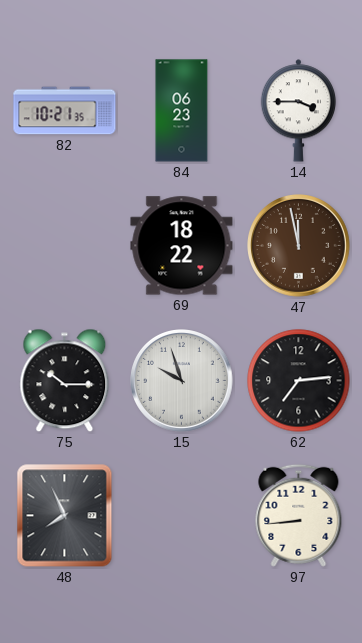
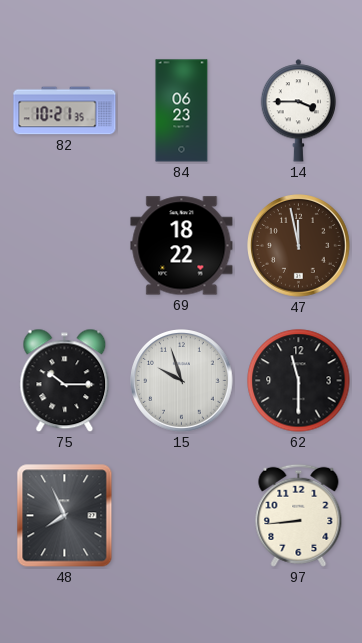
62: 7:14 -> 11:30 (299, 381)
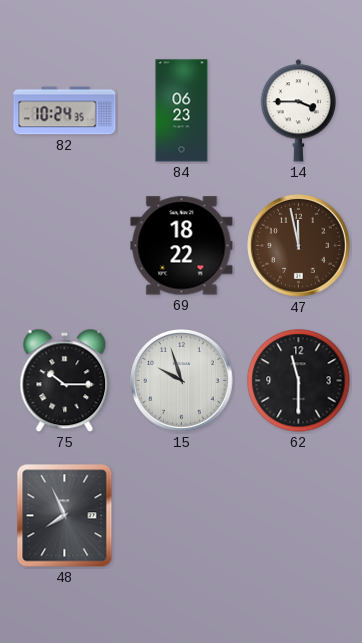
82: 10:21 -> 10:24 (65, 111)
97: 8:44 -> none (299, 515)
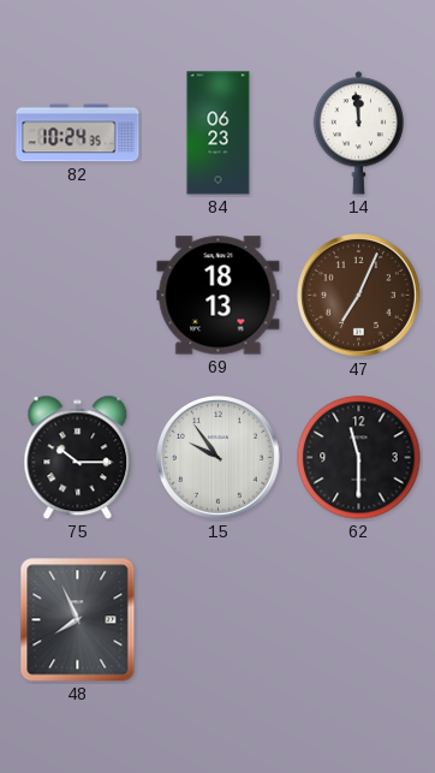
14: 3:45 -> 11:59 (359, 133)
69: 18:22 -> 18:13 (219, 296)
47: 11:58 -> 7:04 (359, 296)
15: 9:57 -> 9:54 (219, 458)
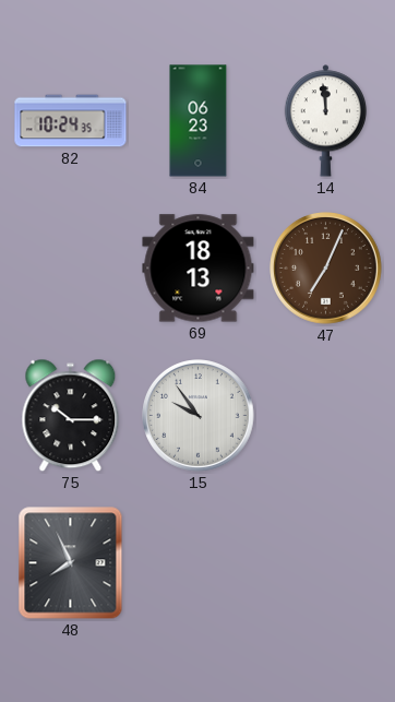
62: 11:30 -> none (359, 458)
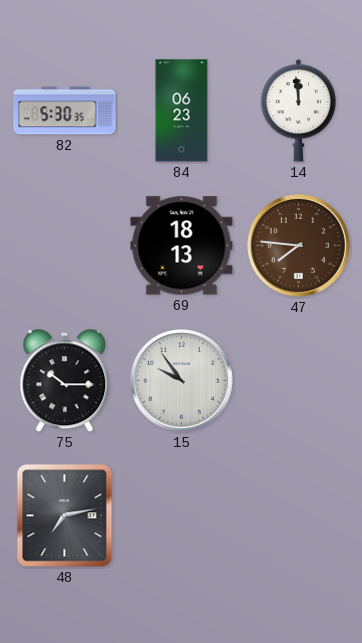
82: 10:24 -> 5:30 (65, 111)
47: 7:04 -> 7:46 (299, 246)
48: 7:56 -> 7:13 (65, 516)
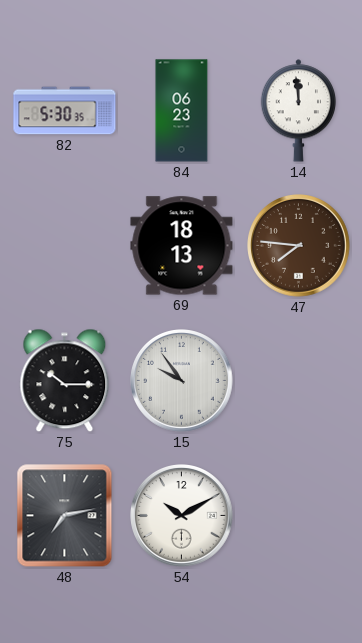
54: none -> 10:10 (182, 516)
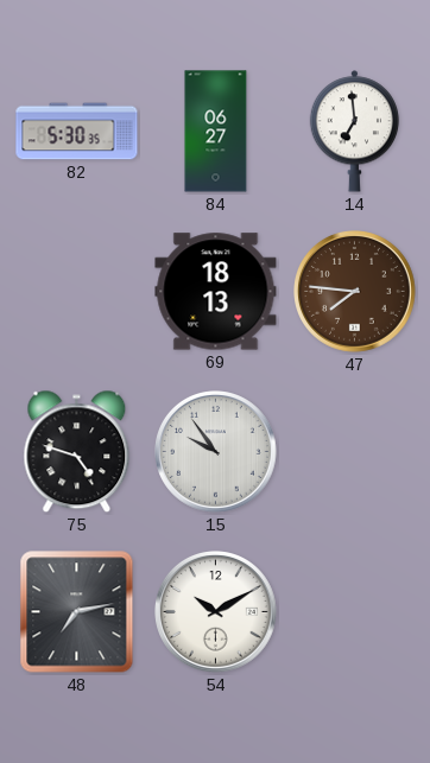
84: 06:23 -> 06:27 (216, 132)
14: 11:59 -> 6:59 (355, 132)
75: 10:15 -> 4:48 (77, 452)
